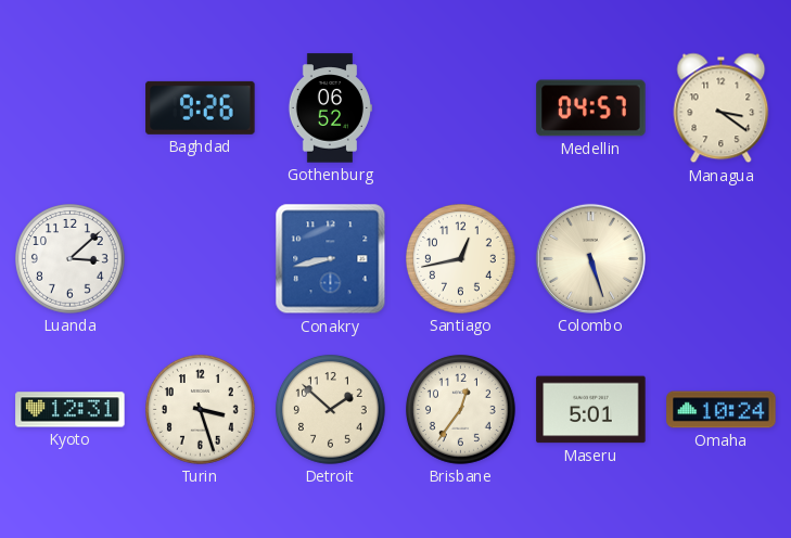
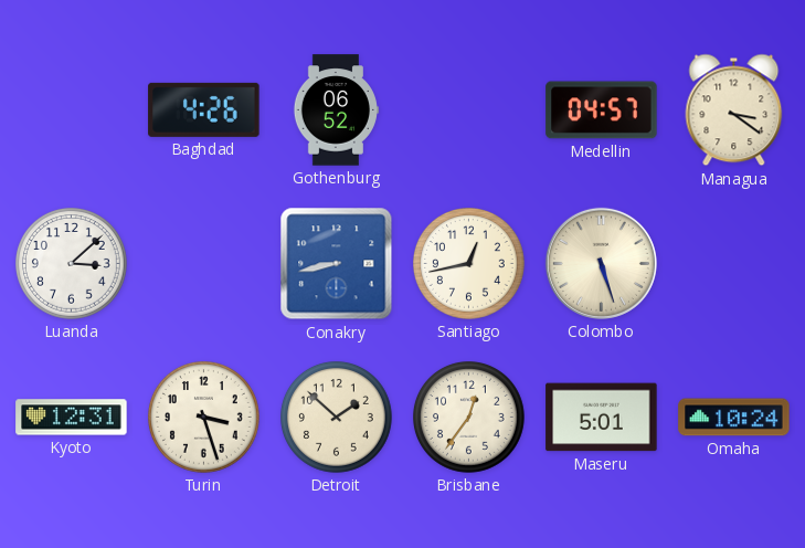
Baghdad: 9:26 -> 4:26 (204, 109)
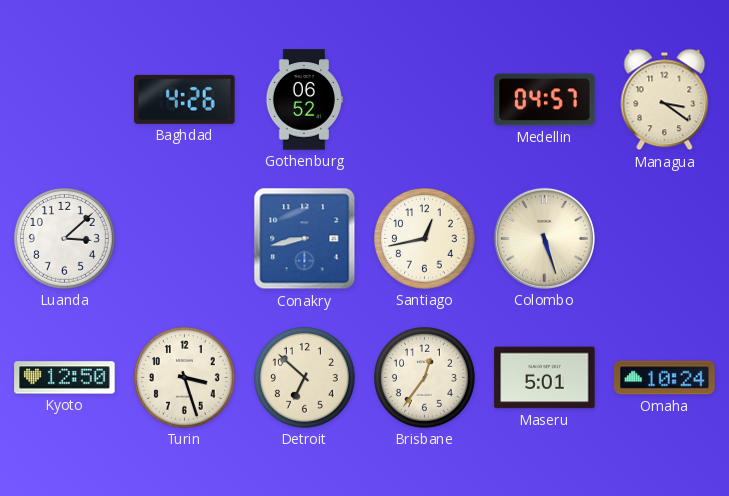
Kyoto: 12:31 -> 12:50 (65, 378)
Detroit: 1:52 -> 6:52 (305, 378)
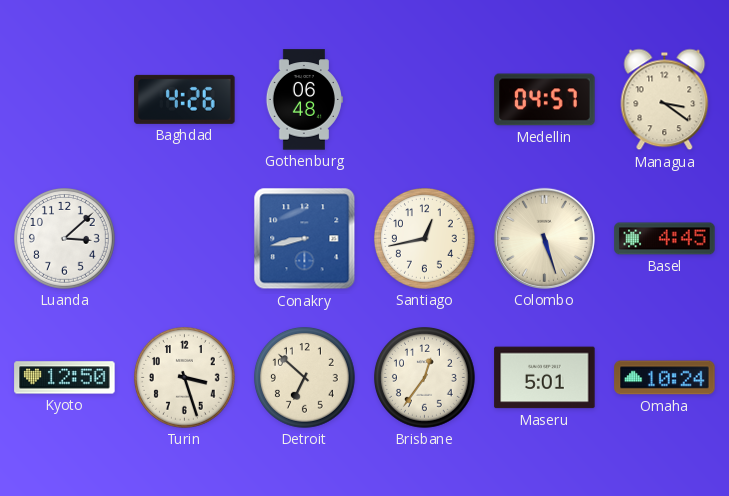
Gothenburg: 06:52 -> 06:48 (304, 100)
Basel: none -> 4:45 (665, 239)
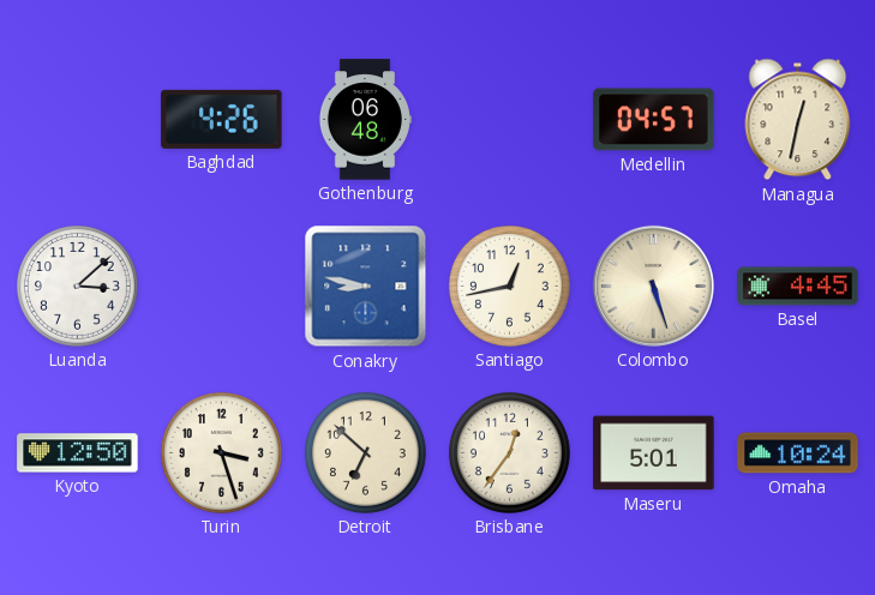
Managua: 3:21 -> 12:32 (798, 120)
Conakry: 8:43 -> 8:47 (366, 287)
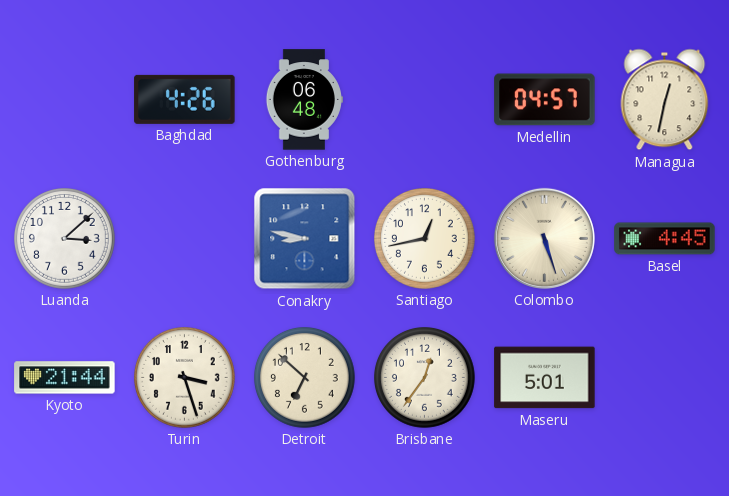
Kyoto: 12:50 -> 21:44 (65, 378)
Omaha: 10:24 -> none (798, 453)
